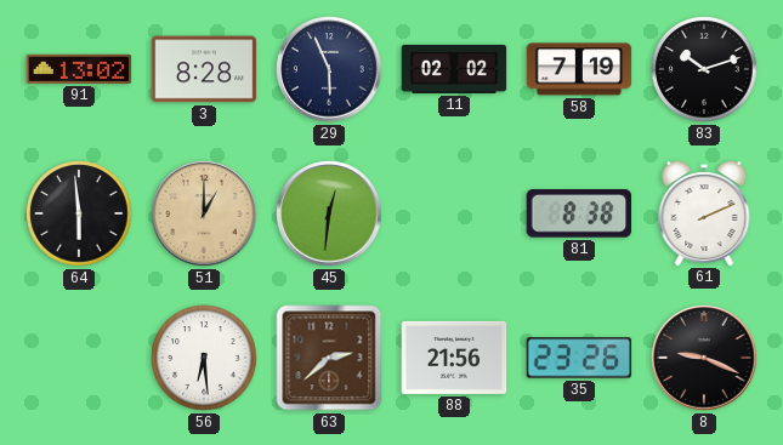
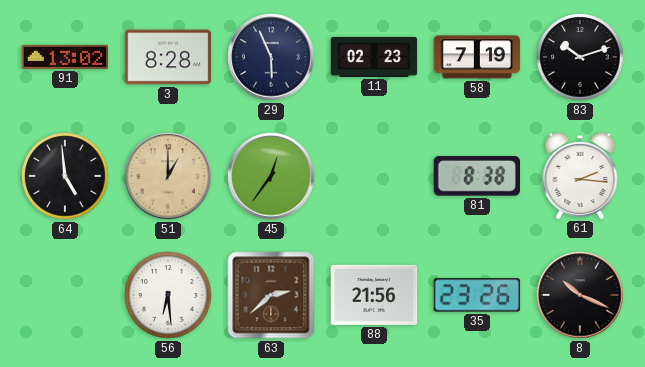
11: 02:02 -> 02:23 (374, 57)
64: 5:59 -> 4:59 (65, 176)
45: 12:31 -> 12:36 (271, 176)
61: 2:11 -> 2:16 (580, 175)
8: 9:19 -> 10:19 (580, 295)
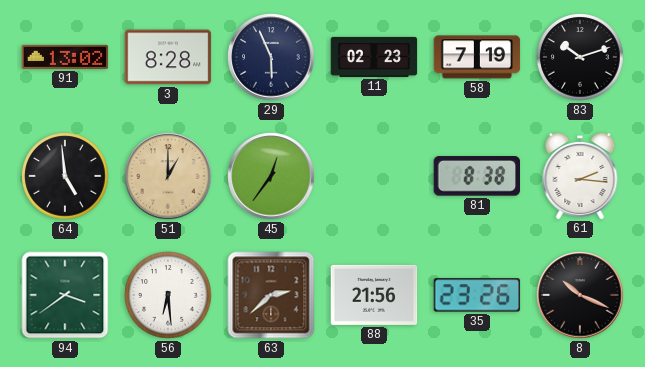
94: none -> 3:39 (65, 295)
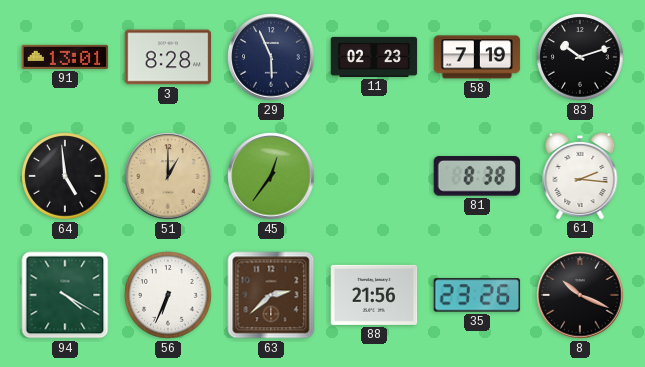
91: 13:02 -> 13:01 (65, 57)
94: 3:39 -> 4:20 (65, 295)
56: 6:29 -> 6:34 (168, 295)
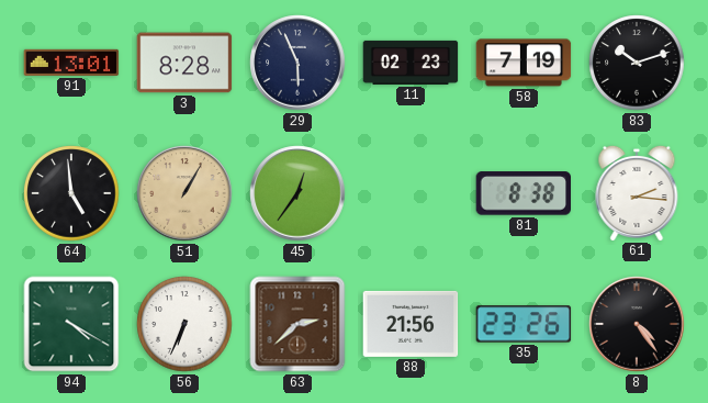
51: 1:00 -> 1:05 (184, 193)
8: 10:19 -> 4:24 (637, 324)
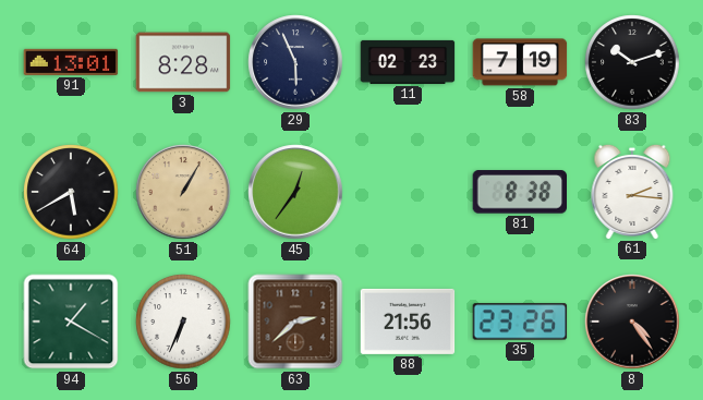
64: 4:59 -> 5:40 (71, 192)
94: 4:20 -> 1:20 (71, 322)
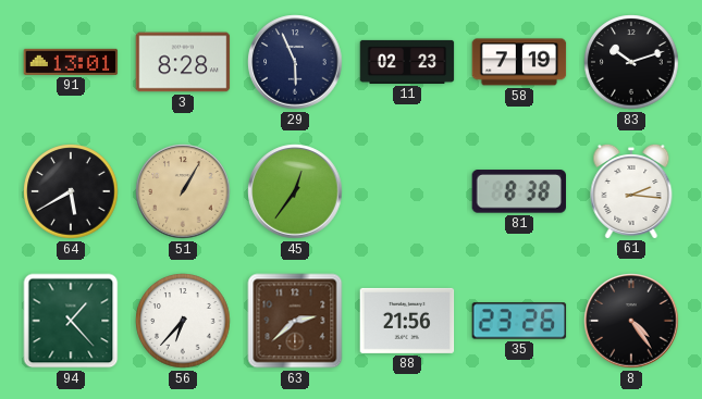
94: 1:20 -> 1:23 (71, 321)
56: 6:34 -> 6:37 (183, 321)
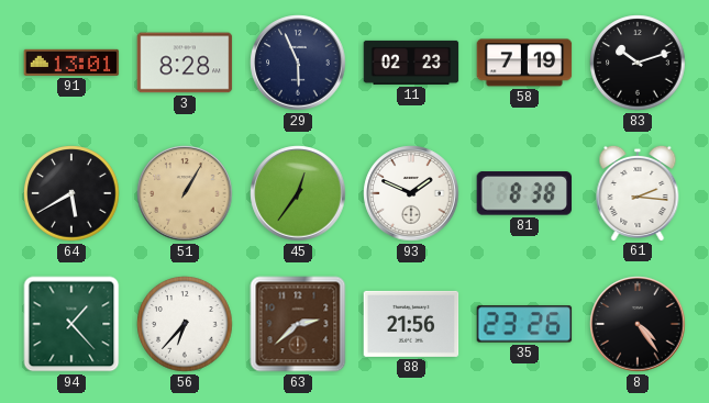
93: none -> 1:49 (411, 193)
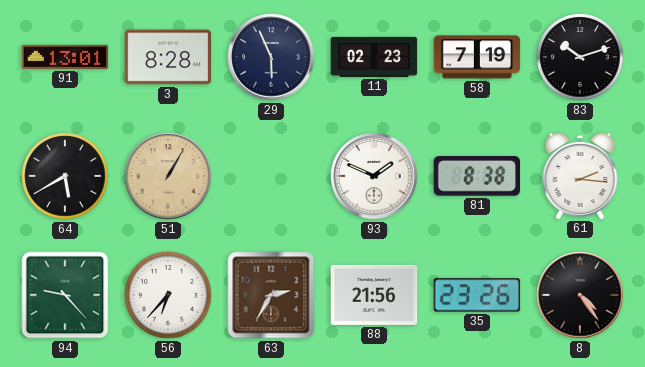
45: 12:36 -> none (298, 193)
94: 1:23 -> 9:23 (65, 295)
63: 2:38 -> 2:35 (271, 295)
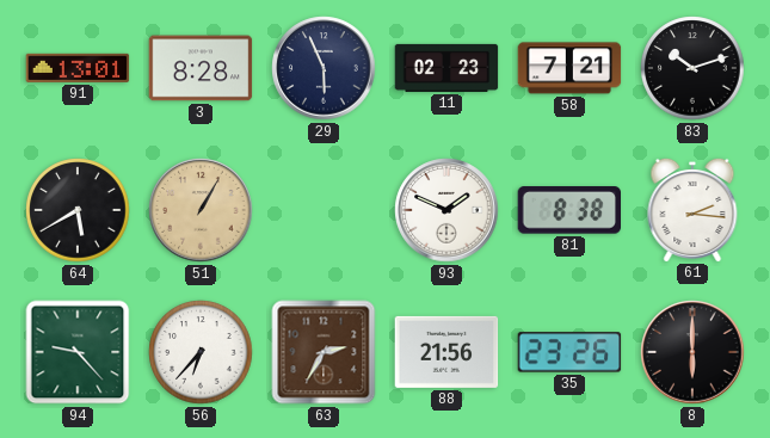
58: 7:19 -> 7:21 (569, 68)
8: 4:24 -> 6:00 (692, 352)
